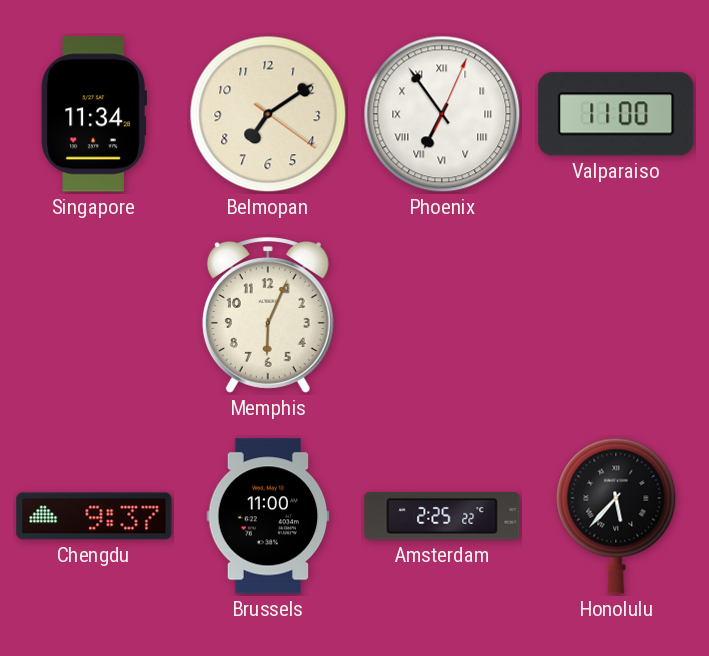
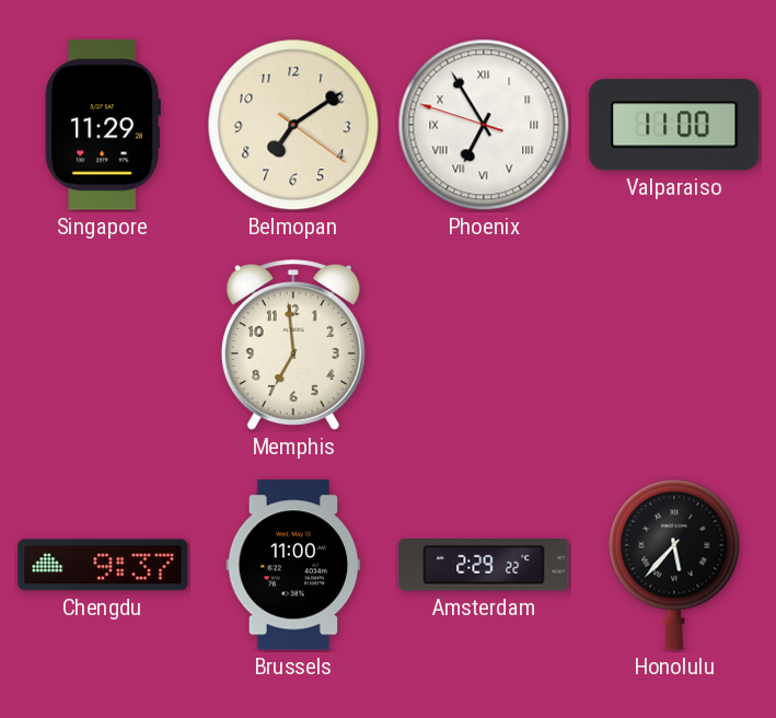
Singapore: 11:34 -> 11:29 (103, 125)
Phoenix: 6:54:04 -> 6:54:48 (484, 125)
Memphis: 6:04 -> 6:59 (293, 345)
Amsterdam: 2:25 -> 2:29 (484, 565)
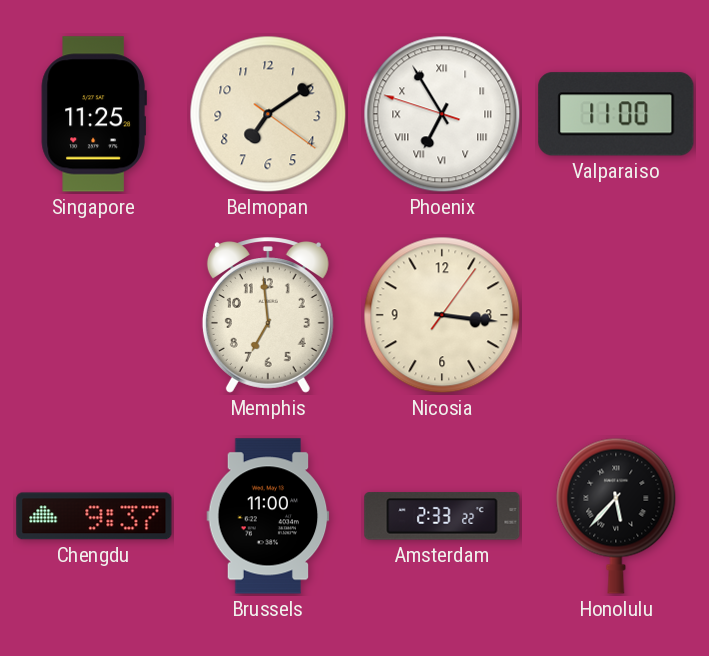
Singapore: 11:29 -> 11:25 (94, 114)
Nicosia: none -> 3:16 (442, 315)
Amsterdam: 2:29 -> 2:33 (442, 516)
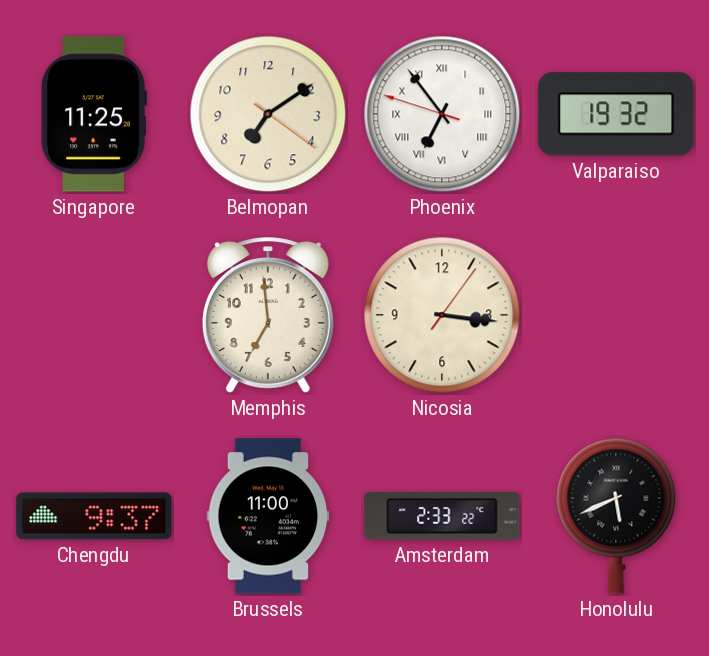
Phoenix: 6:54 -> 6:53 (442, 114)
Valparaiso: 11:00 -> 19:32 (616, 114)
Honolulu: 5:37 -> 5:41 (616, 516)
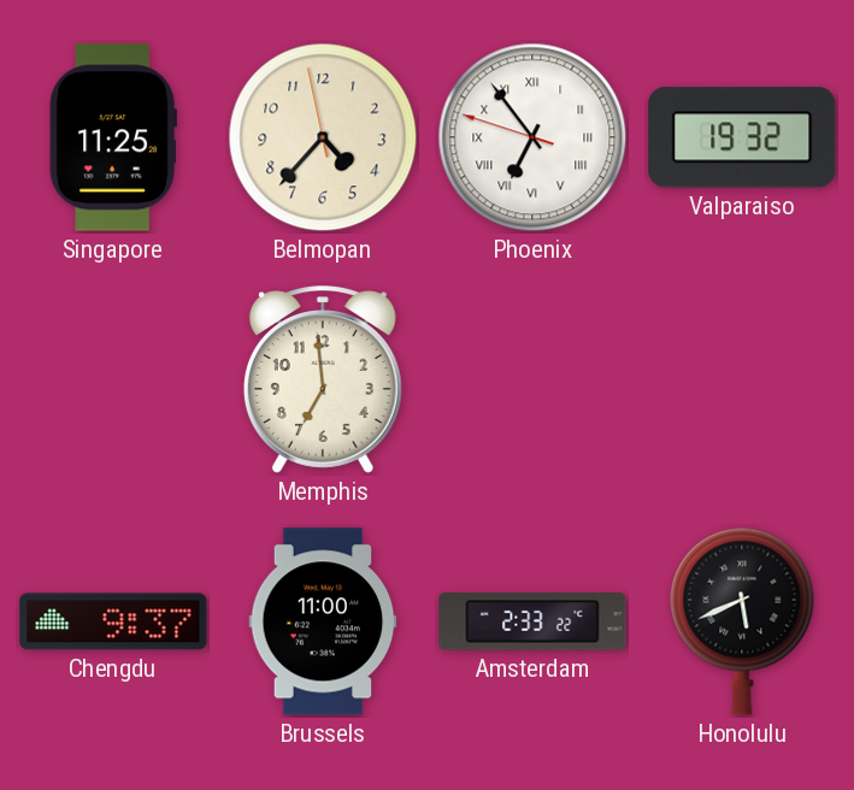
Belmopan: 7:09 -> 4:36 (323, 137)
Nicosia: 3:16 -> none (442, 315)
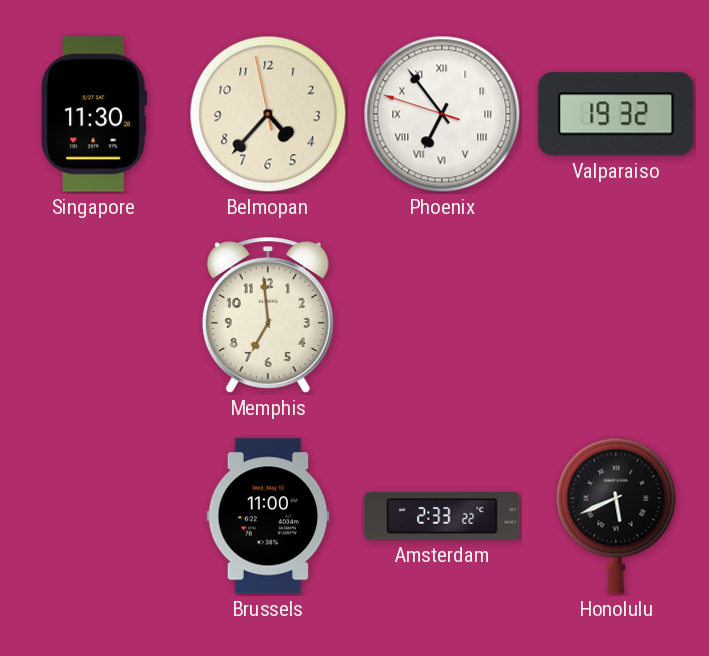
Singapore: 11:25 -> 11:30 (94, 114)
Chengdu: 9:37 -> none (113, 621)
